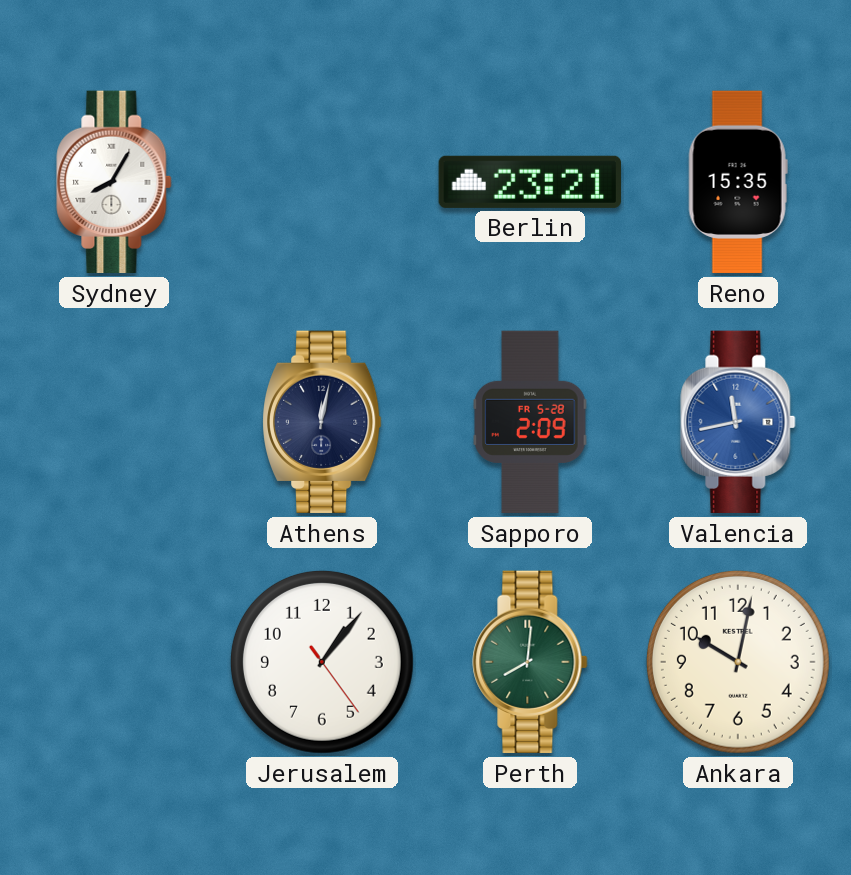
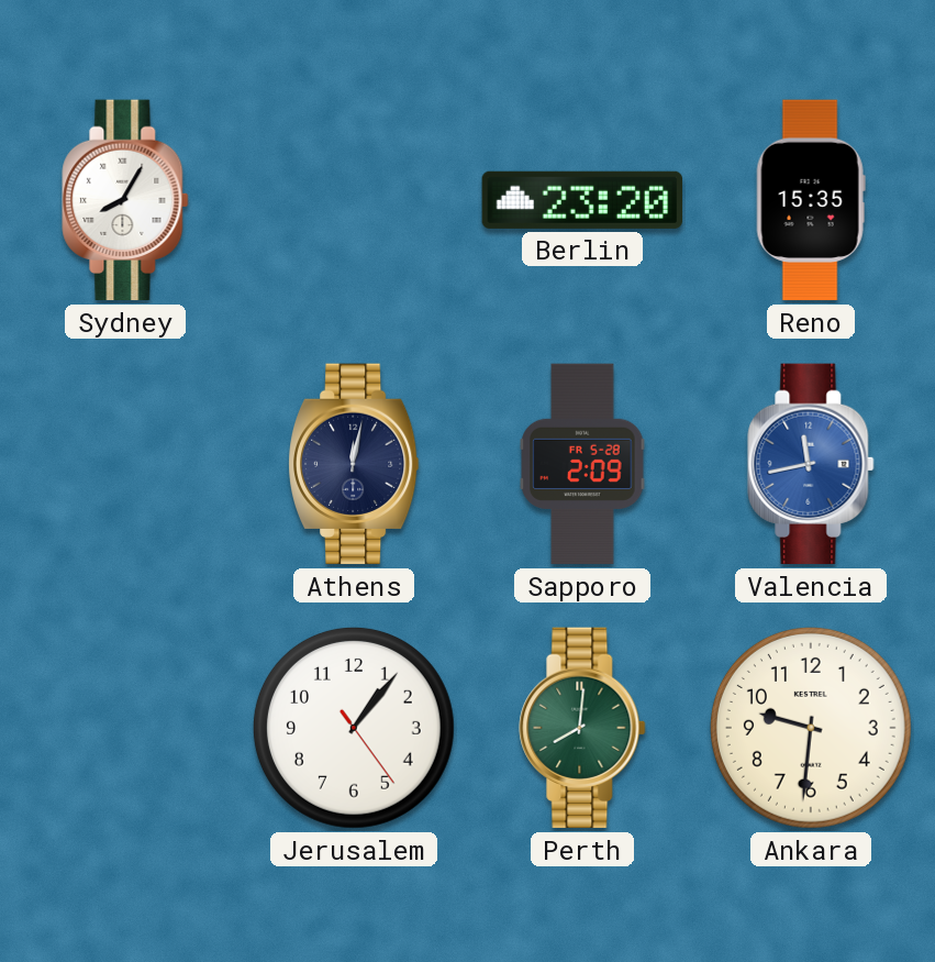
Berlin: 23:21 -> 23:20 (581, 200)
Ankara: 10:02 -> 9:31 (811, 728)
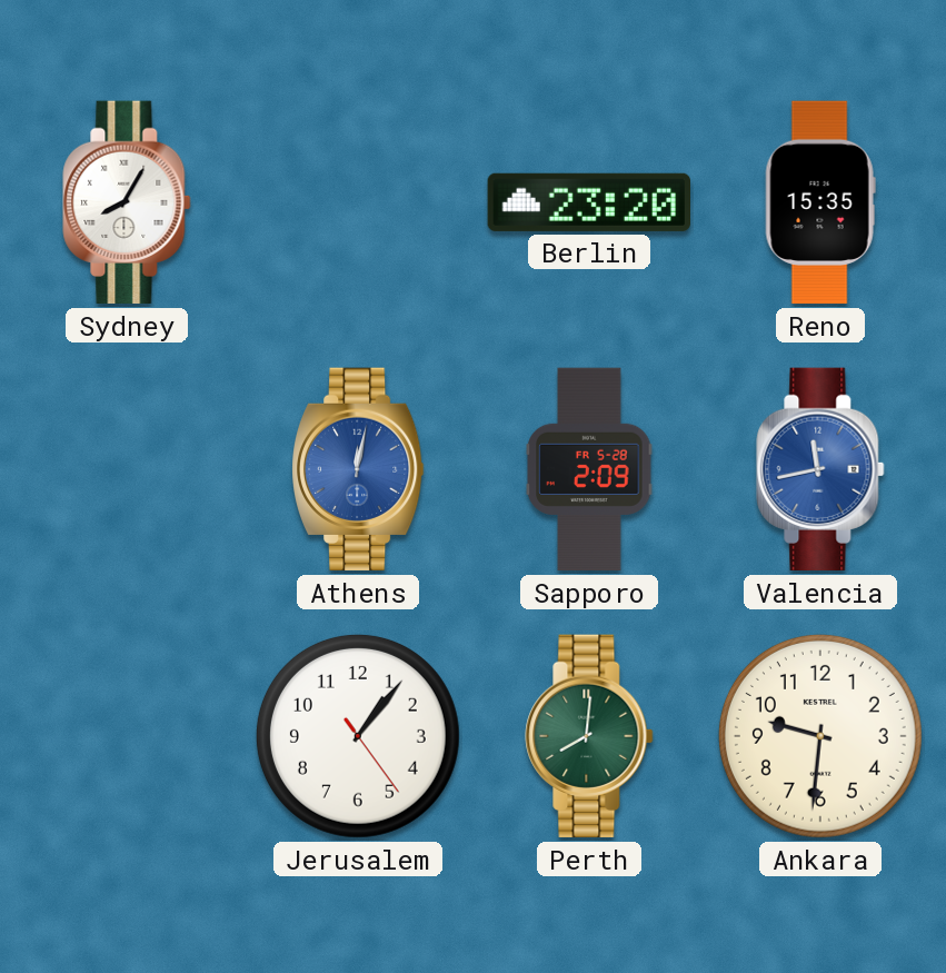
Athens dial: navy -> blue (358, 469)
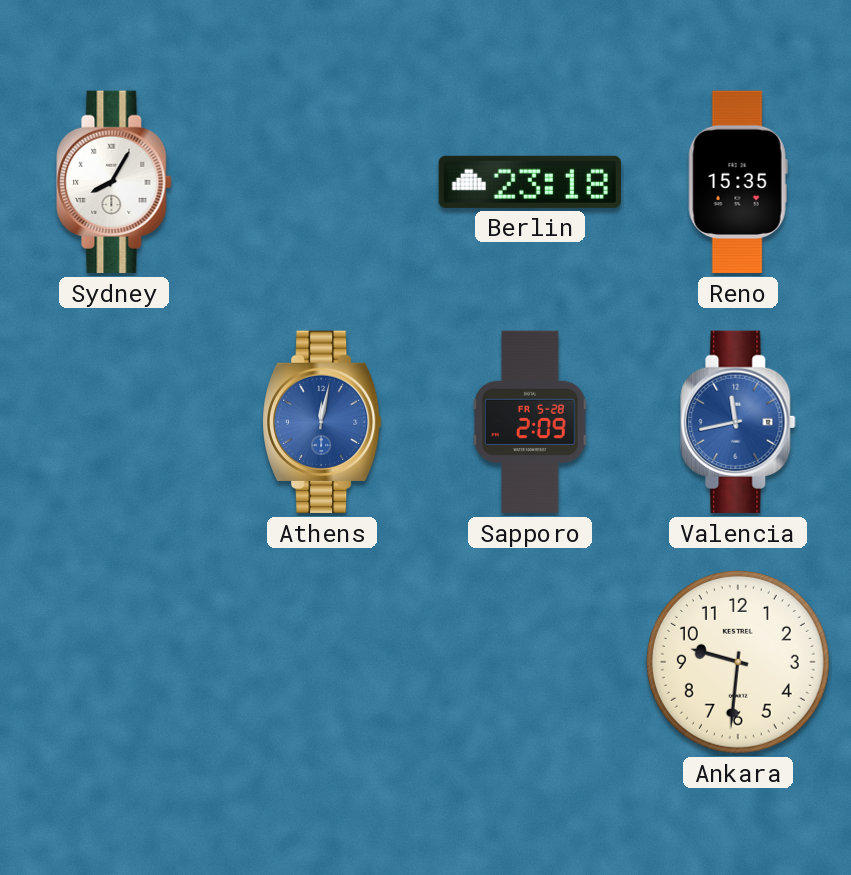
Berlin: 23:20 -> 23:18 (529, 182)
Jerusalem: 1:06 -> none (358, 736)
Perth: 8:01 -> none (589, 736)
